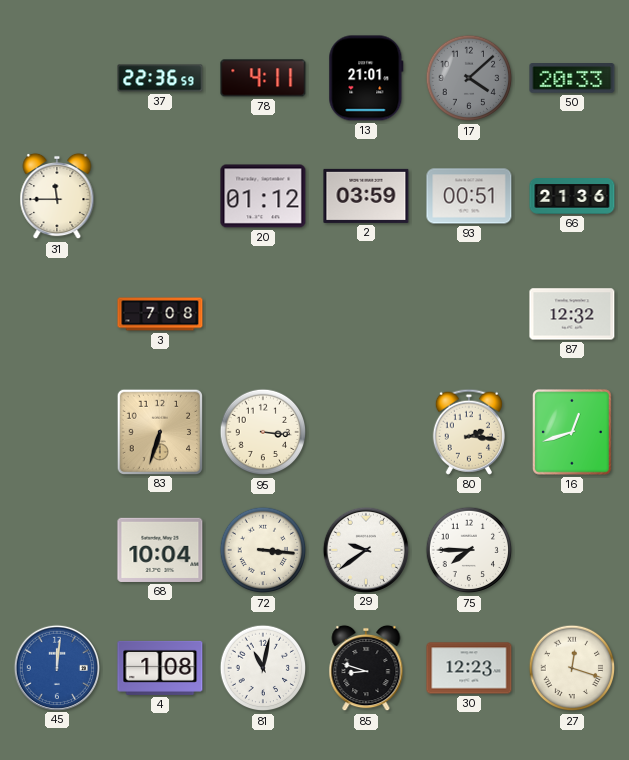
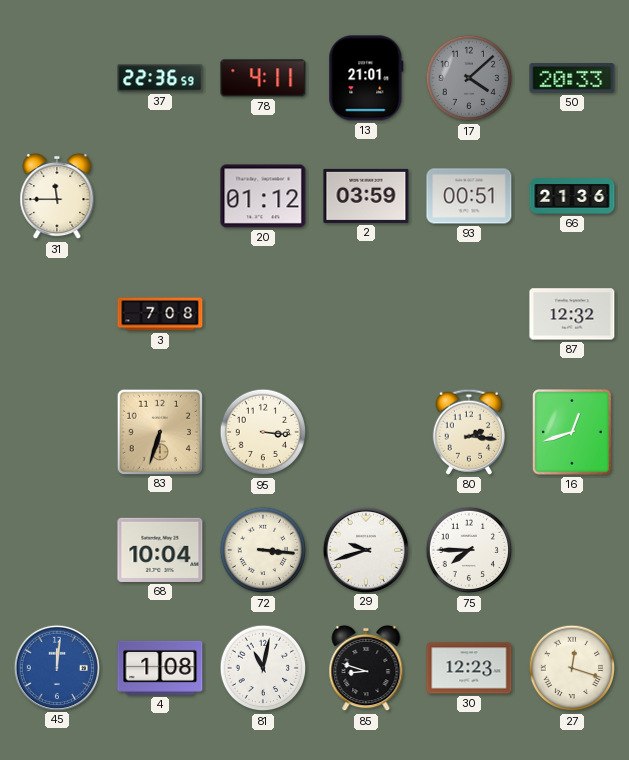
29: 9:39 -> 9:42 (365, 549)
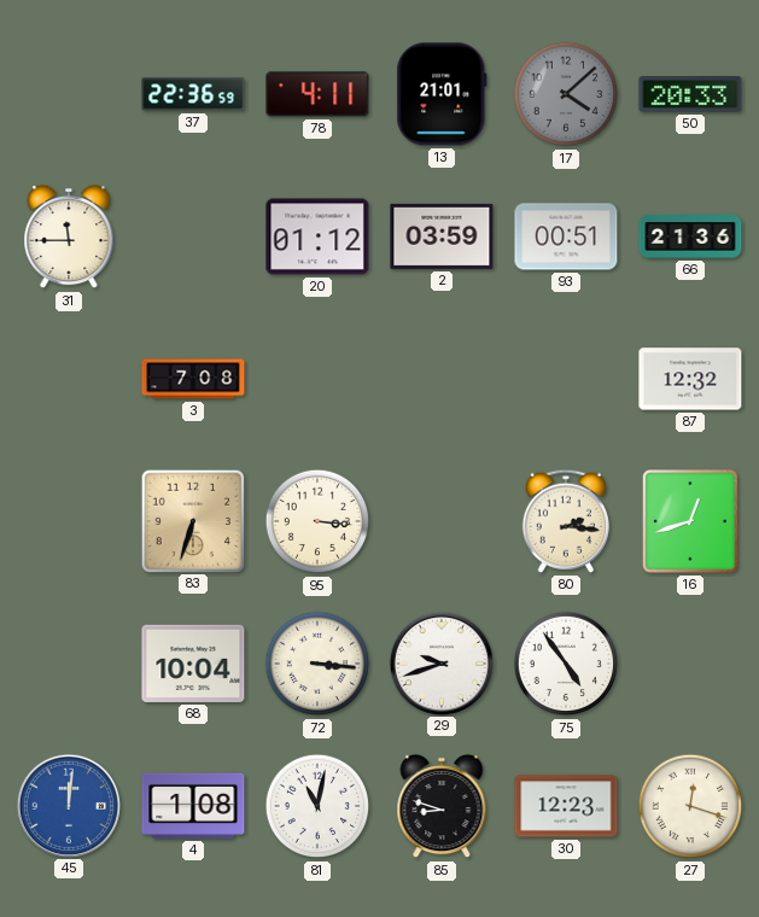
75: 7:45 -> 4:54 (566, 664)
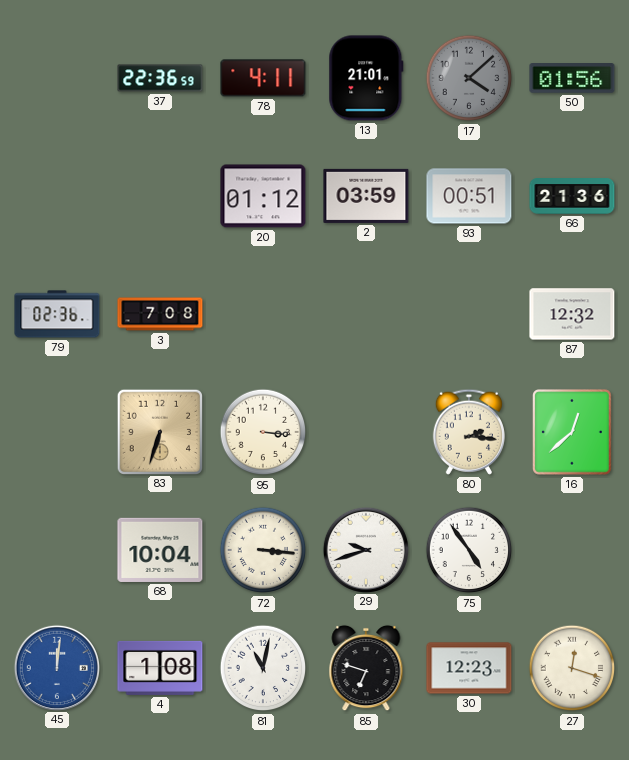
50: 20:33 -> 01:56 (572, 78)
31: 11:45 -> none (69, 236)
79: none -> 02:36 (57, 314)
16: 12:42 -> 12:38 (572, 432)
85: 8:48 -> 6:48 (366, 668)
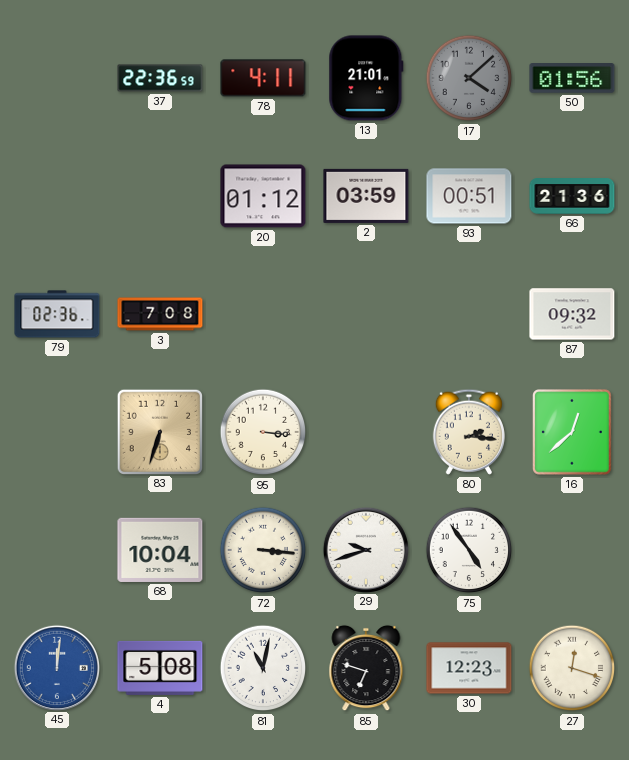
87: 12:32 -> 09:32 (572, 314)
4: 1:08 -> 5:08 (160, 668)
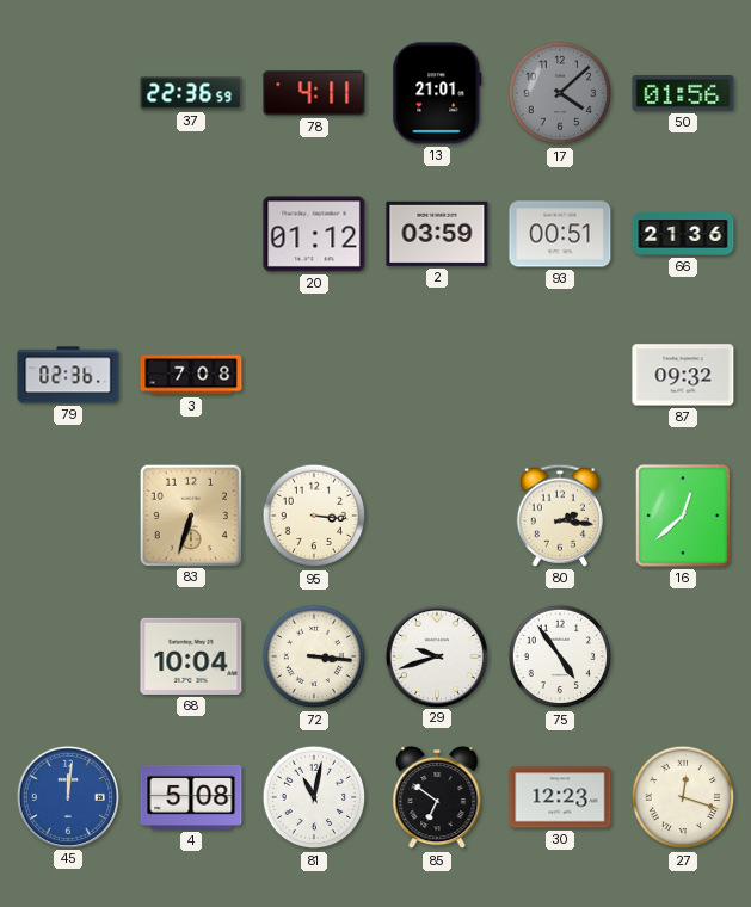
85: 6:48 -> 6:51 (437, 797)
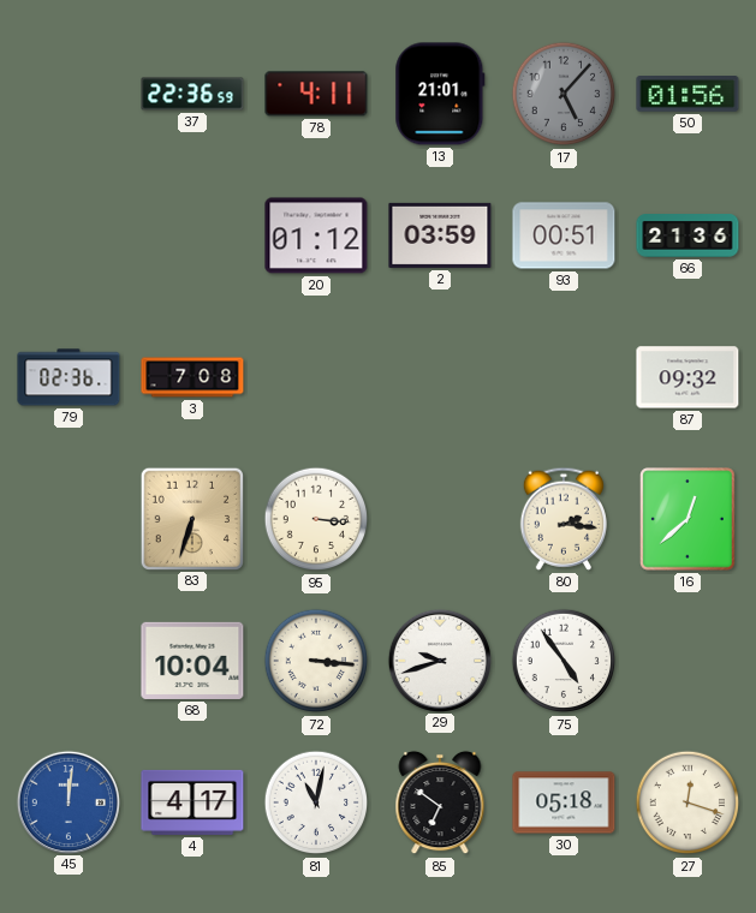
17: 4:08 -> 5:07 (564, 94)
4: 5:08 -> 4:17 (192, 802)
30: 12:23 -> 05:18 (564, 802)
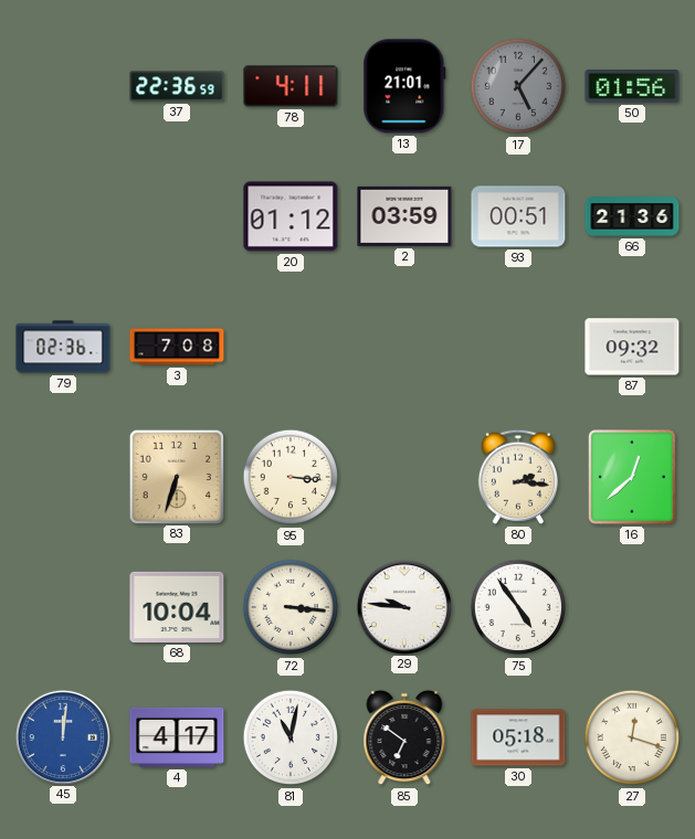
29: 9:42 -> 9:46 (403, 606)
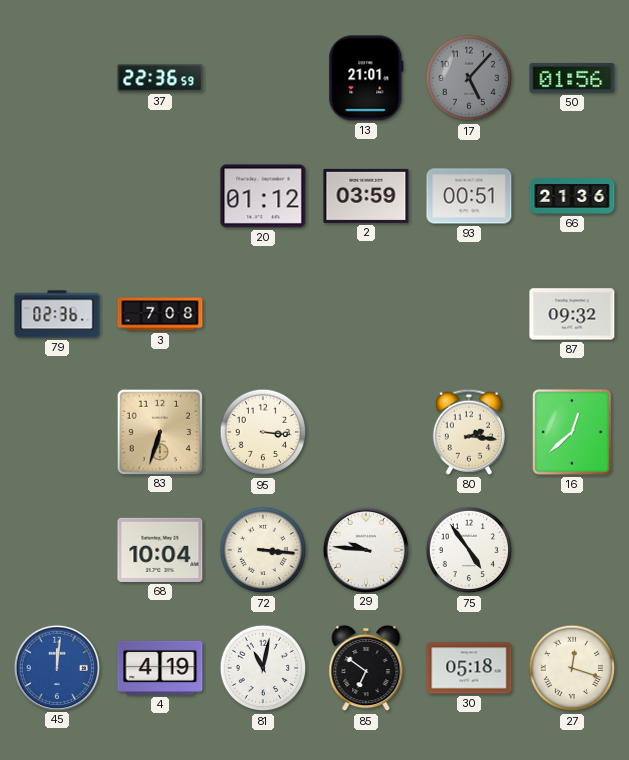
78: 4:11 -> none (291, 86)
4: 4:17 -> 4:19 (160, 668)
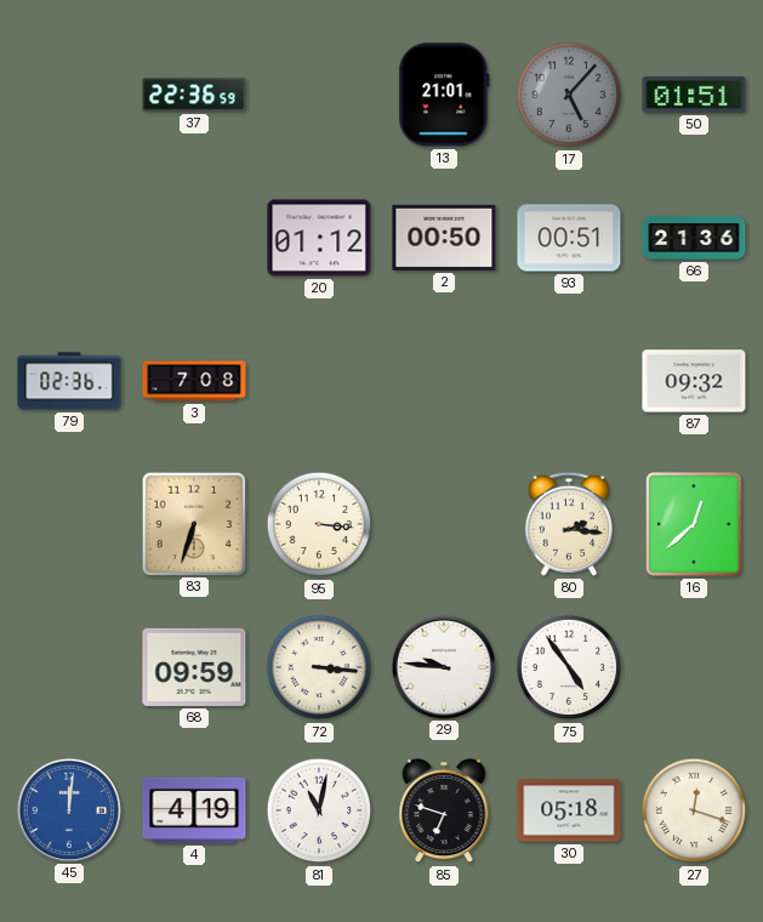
50: 01:56 -> 01:51 (694, 95)
2: 03:59 -> 00:50 (444, 238)
68: 10:04 -> 09:59 (194, 667)
85: 6:51 -> 6:48 (444, 810)
